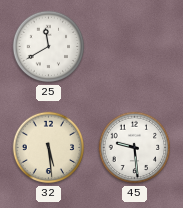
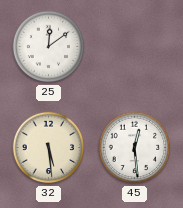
25: 11:40 -> 12:09 (49, 47)
45: 9:29 -> 12:29 (135, 148)
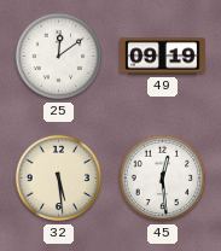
49: none -> 09:19 (163, 57)
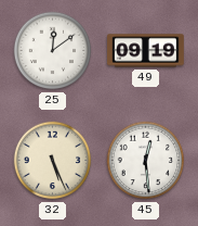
32: 5:29 -> 5:26 (53, 161)
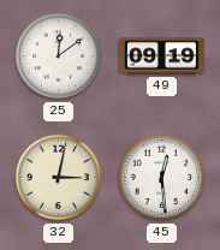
32: 5:26 -> 3:02 (59, 178)
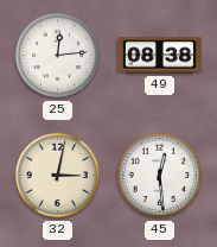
25: 12:09 -> 12:14 (58, 56)
49: 09:19 -> 08:38 (160, 56)
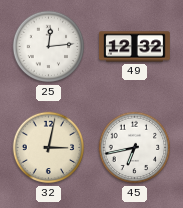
49: 08:38 -> 12:32 (135, 47)
45: 12:29 -> 6:43 (135, 148)
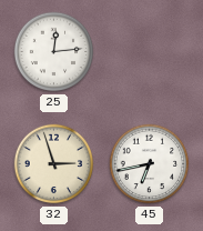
49: 12:32 -> none (135, 47)
32: 3:02 -> 2:57 (54, 164)
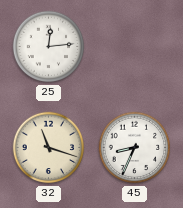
32: 2:57 -> 11:18 (49, 148)
45: 6:43 -> 8:34 (135, 148)
